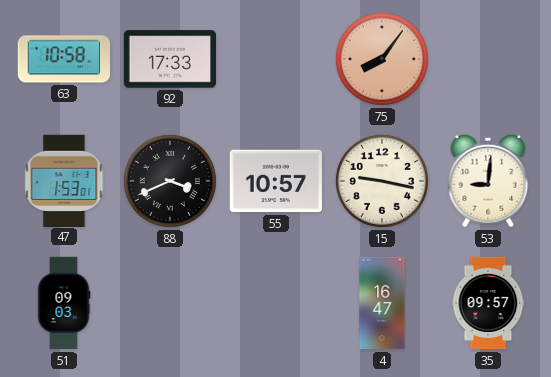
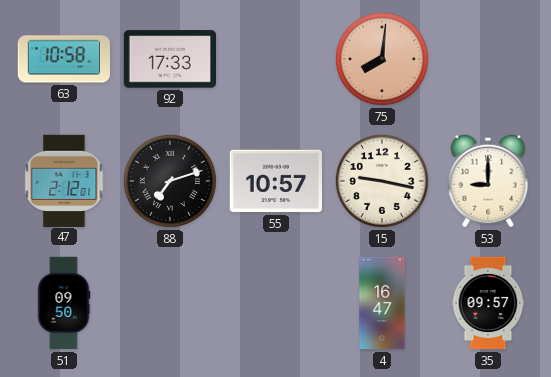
75: 8:06 -> 8:01 (382, 59)
47: 1:53 -> 2:12 (64, 180)
88: 3:41 -> 7:12 (170, 181)
53: 9:01 -> 9:00 (488, 181)
51: 09:03 -> 09:50 (64, 303)
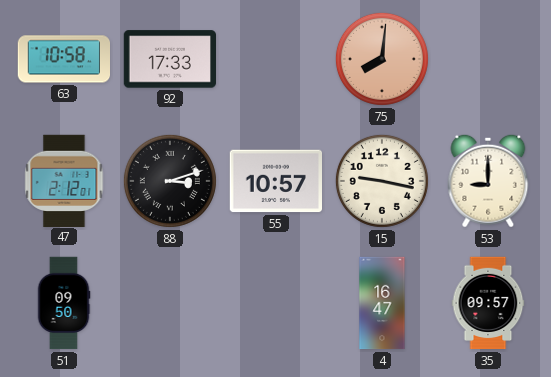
88: 7:12 -> 3:12 (170, 181)
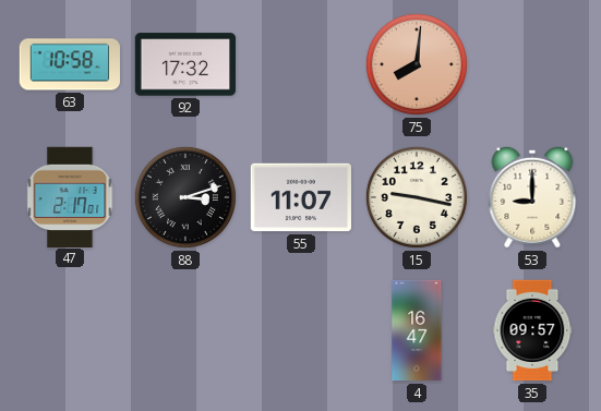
92: 17:33 -> 17:32 (184, 64)
47: 2:12 -> 2:17 (70, 196)
55: 10:57 -> 11:07 (300, 197)
51: 09:50 -> none (64, 303)
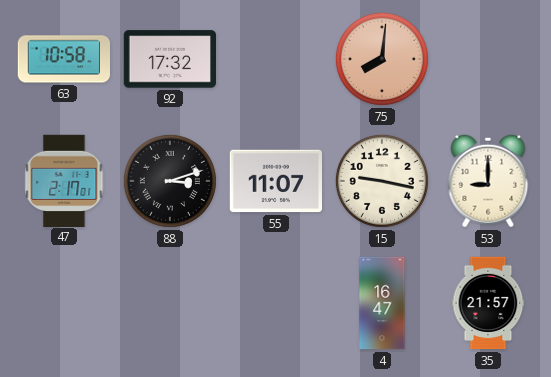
35: 09:57 -> 21:57 (488, 303)
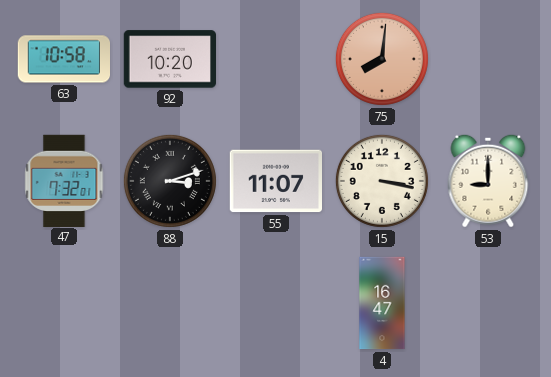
92: 17:32 -> 10:20 (169, 59)
47: 2:17 -> 7:32 (64, 180)
15: 9:17 -> 3:17 (382, 181)
35: 21:57 -> none (488, 303)
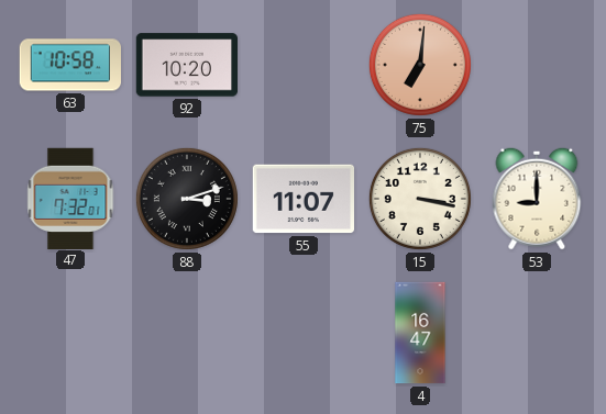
75: 8:01 -> 7:01 (420, 65)
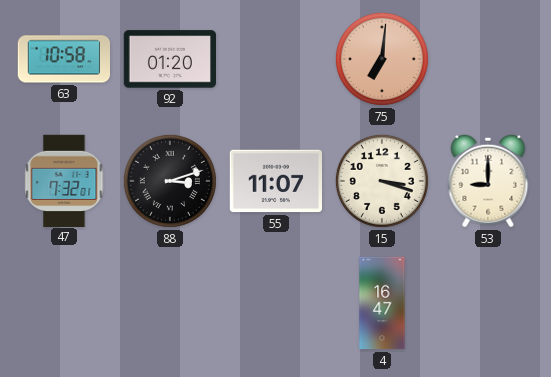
92: 10:20 -> 01:20 (169, 59)
15: 3:17 -> 3:18 (382, 181)
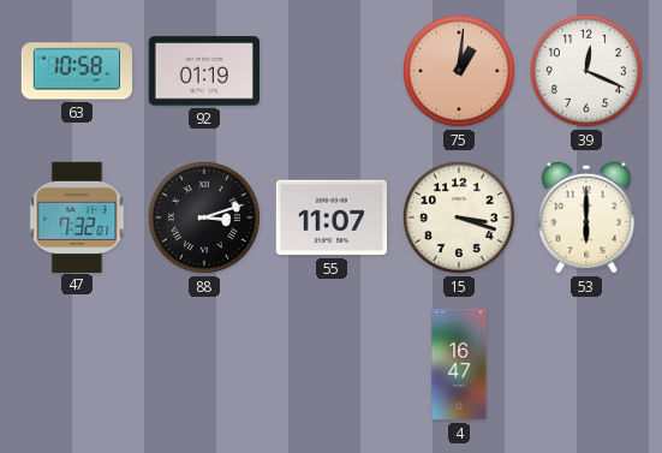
92: 01:20 -> 01:19 (203, 71)
75: 7:01 -> 1:01 (459, 71)
39: none -> 12:19 (586, 71)
53: 9:00 -> 6:00 (586, 217)
